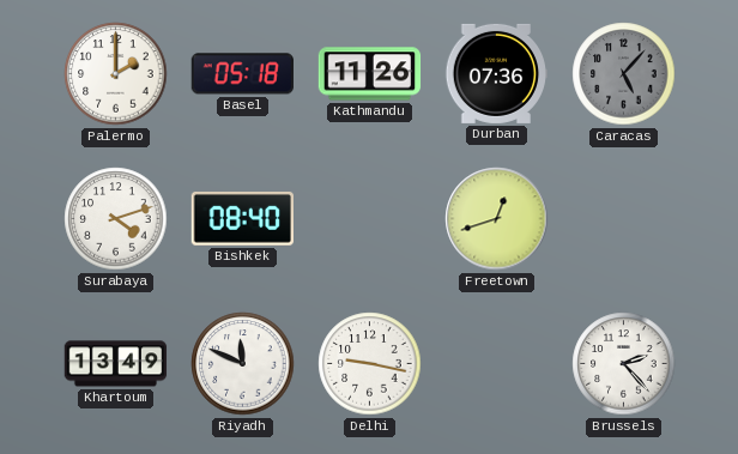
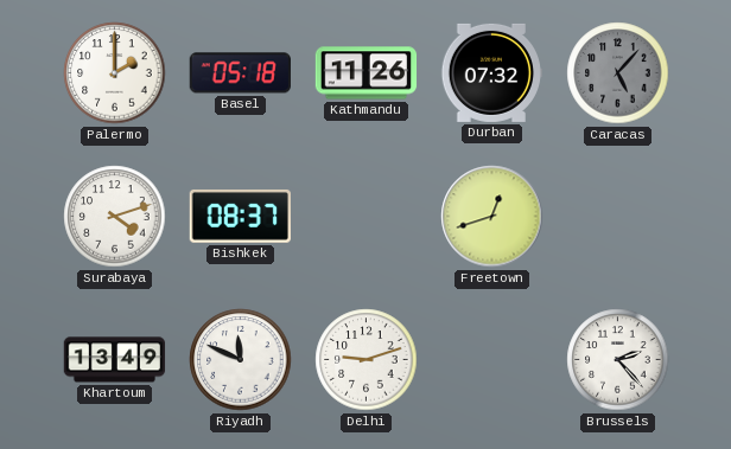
Durban: 07:36 -> 07:32 (491, 72)
Bishkek: 08:40 -> 08:37 (240, 217)
Delhi: 9:17 -> 9:12 (367, 360)
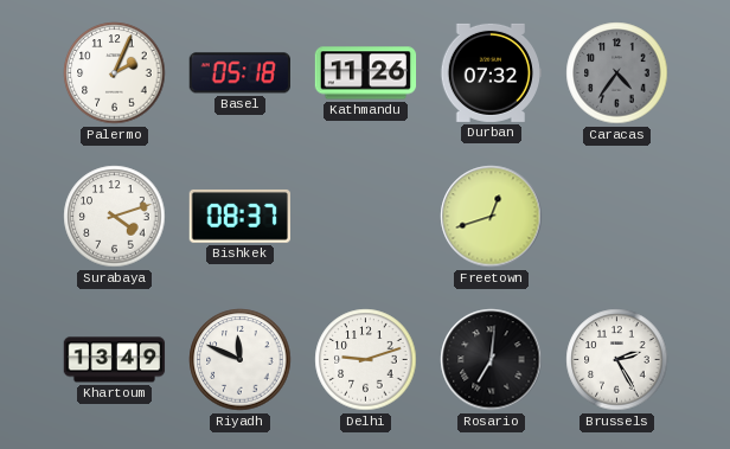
Palermo: 2:00 -> 2:04 (115, 73)
Caracas: 5:07 -> 4:36 (617, 73)
Rosario: none -> 7:01 (492, 360)
Brussels: 2:23 -> 2:25 (617, 360)
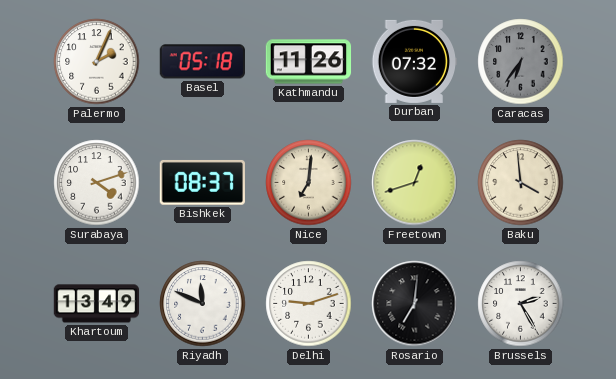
Caracas: 4:36 -> 6:36 (521, 62)
Nice: none -> 7:01 (309, 183)
Baku: none -> 3:59 (521, 183)
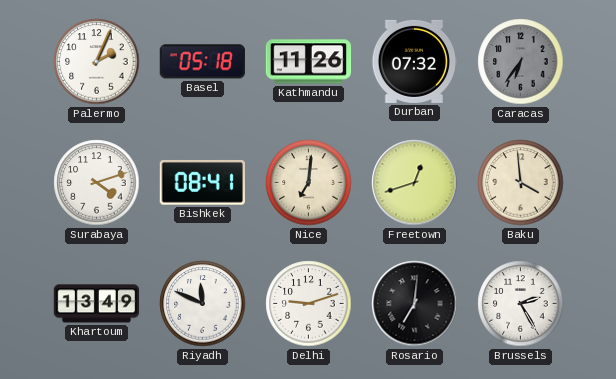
Bishkek: 08:37 -> 08:41 (202, 183)
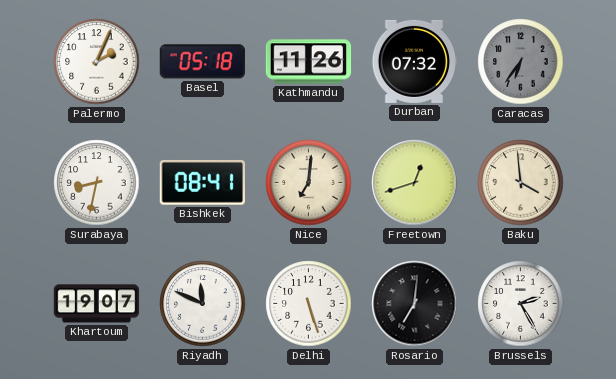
Surabaya: 4:12 -> 8:32 (97, 183)
Khartoum: 13:49 -> 19:07 (97, 304)
Delhi: 9:12 -> 5:27 (309, 304)
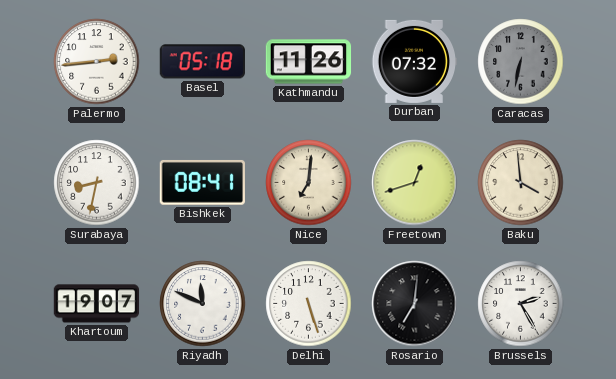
Palermo: 2:04 -> 2:44 (97, 62)
Caracas: 6:36 -> 6:32 (521, 62)
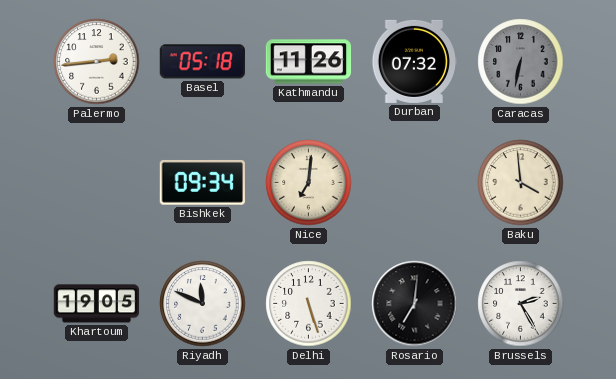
Surabaya: 8:32 -> none (97, 183)
Bishkek: 08:41 -> 09:34 (202, 183)
Freetown: 12:42 -> none (415, 183)
Khartoum: 19:07 -> 19:05 (97, 304)
